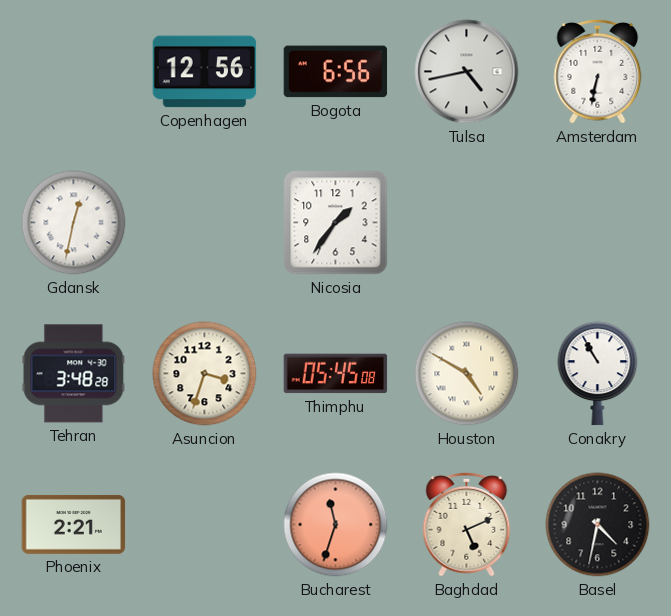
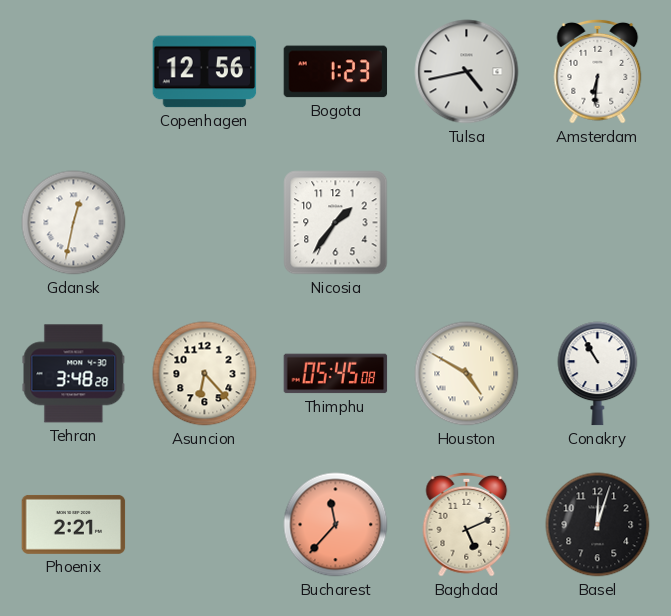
Bogota: 6:56 -> 1:23 (336, 72)
Amsterdam: 6:32 -> 6:31 (598, 71)
Asuncion: 3:33 -> 6:23 (205, 374)
Bucharest: 11:33 -> 11:37 (336, 525)
Basel: 4:32 -> 12:03 (598, 525)
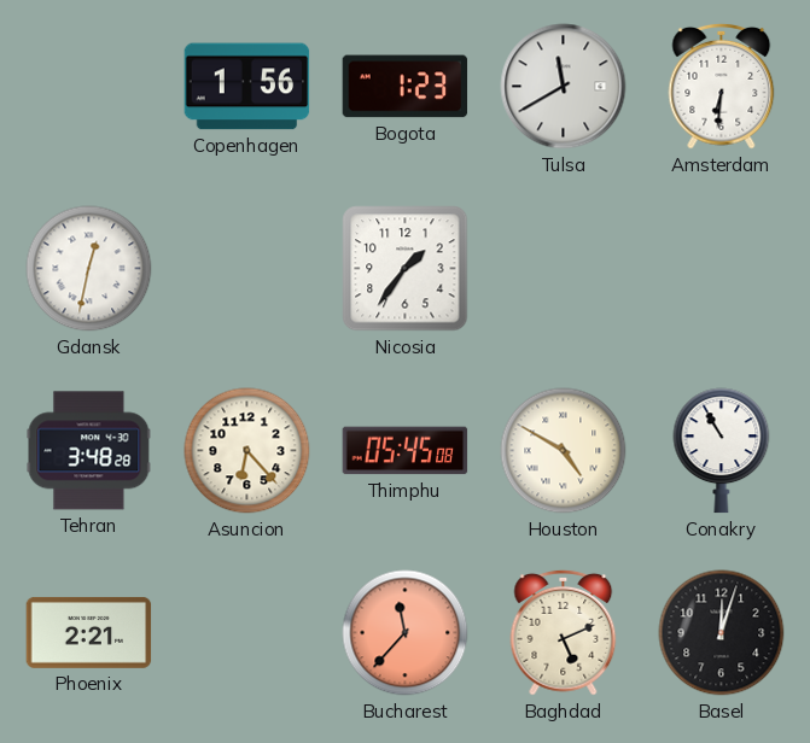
Copenhagen: 12:56 -> 1:56 (247, 87)
Tulsa: 4:43 -> 11:40 (564, 87)
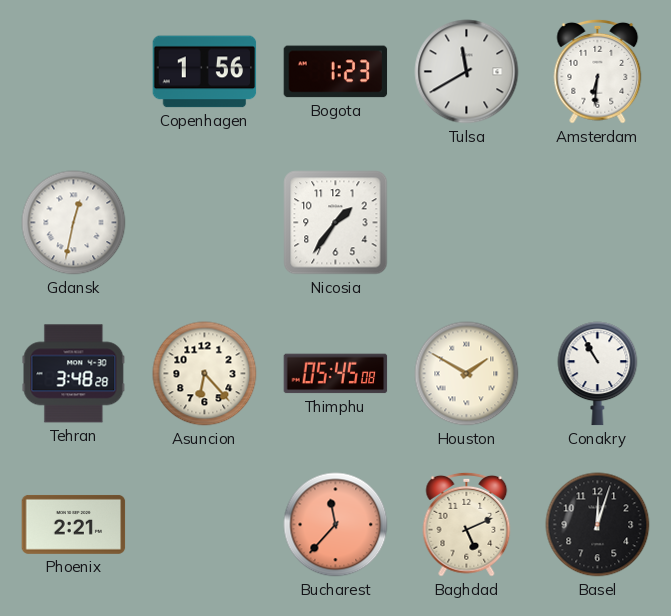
Houston: 4:50 -> 1:50 (467, 374)
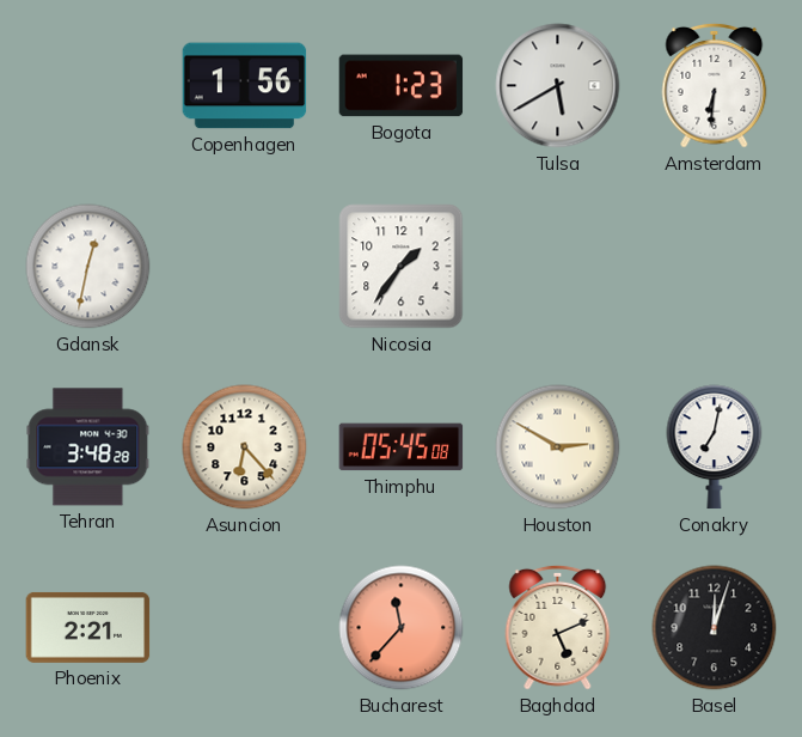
Tulsa: 11:40 -> 5:40 (558, 86)
Houston: 1:50 -> 2:50 (558, 447)
Conakry: 10:55 -> 7:02 (715, 447)
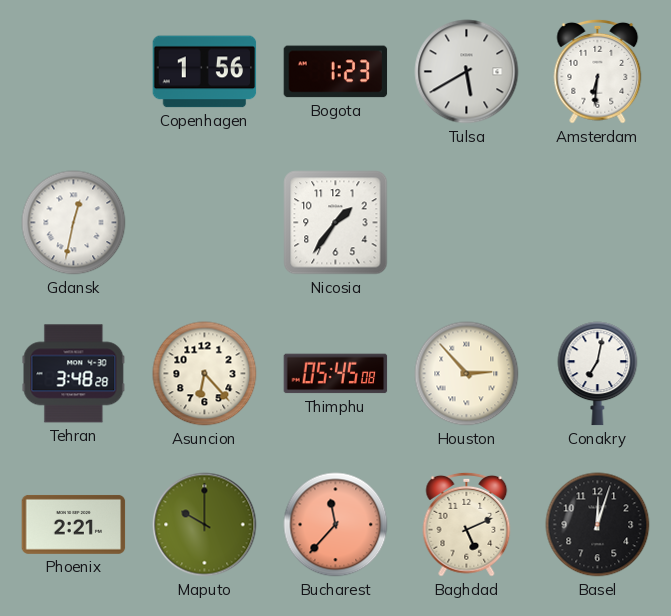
Houston: 2:50 -> 2:53 (467, 374)
Maputo: none -> 10:00 (205, 525)
